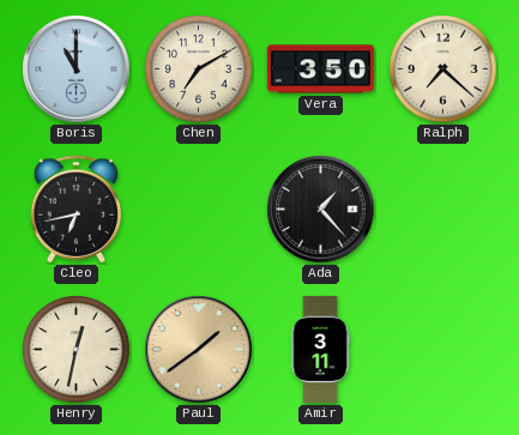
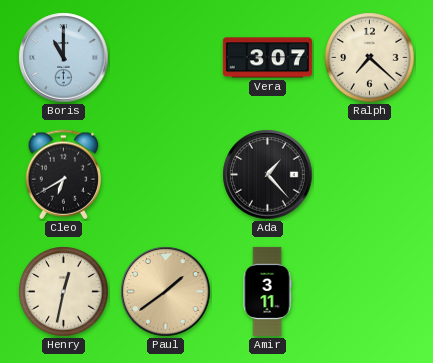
Chen: 7:10 -> none (199, 70)
Vera: 3:50 -> 3:07 (267, 58)
Cleo: 6:43 -> 6:40 (64, 175)
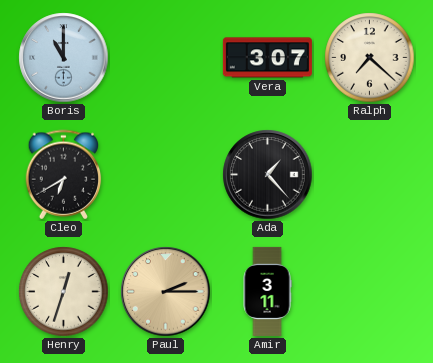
Henry: 12:32 -> 12:33 (64, 292)
Paul: 1:39 -> 2:15 (166, 292)
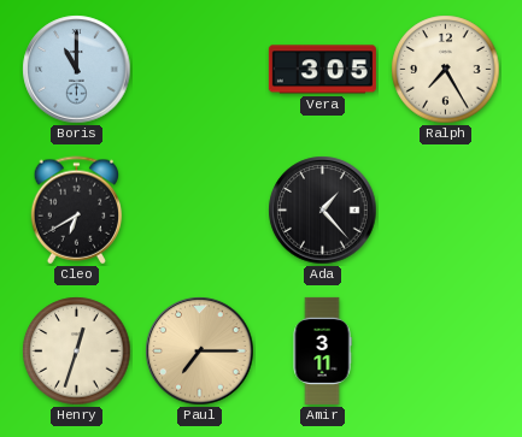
Vera: 3:07 -> 3:05 (322, 70)
Ralph: 7:22 -> 7:25 (446, 70)
Paul: 2:15 -> 7:15 (200, 352)
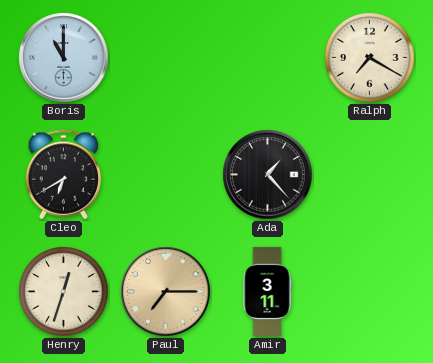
Vera: 3:05 -> none (322, 70)
Ralph: 7:25 -> 7:20 (370, 58)
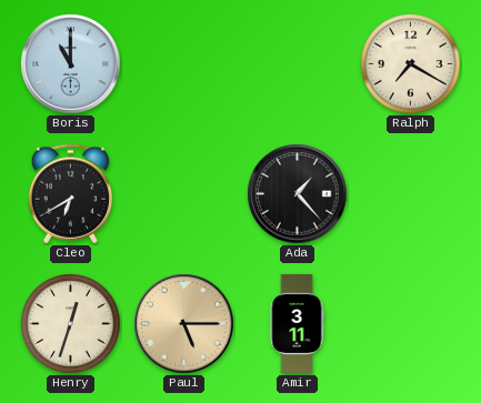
Paul: 7:15 -> 5:15 (184, 324)
